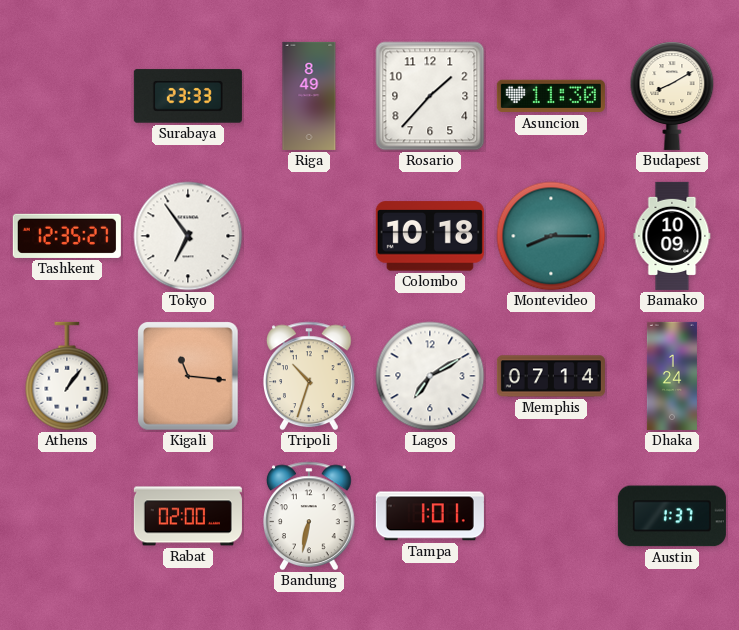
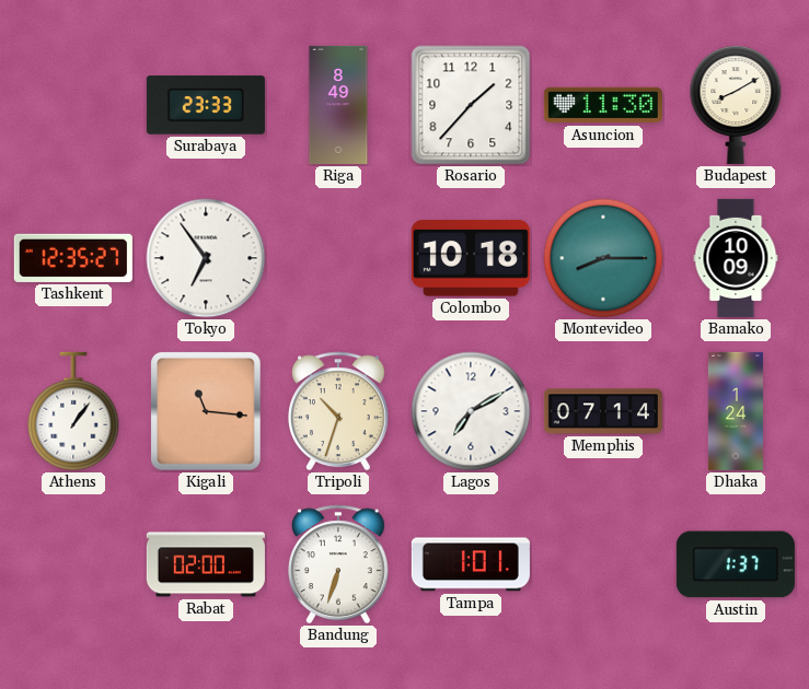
Bandung: 6:32 -> 6:33 (339, 564)
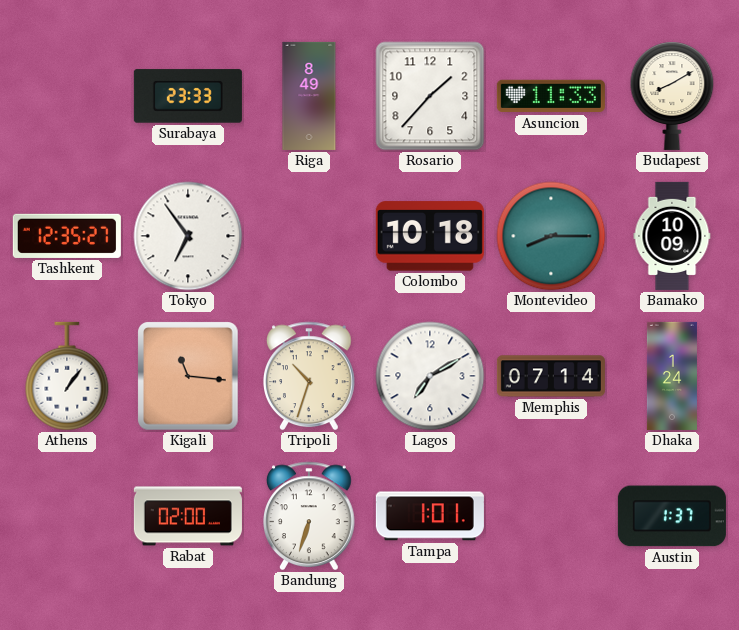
Asuncion: 11:30 -> 11:33 (551, 96)
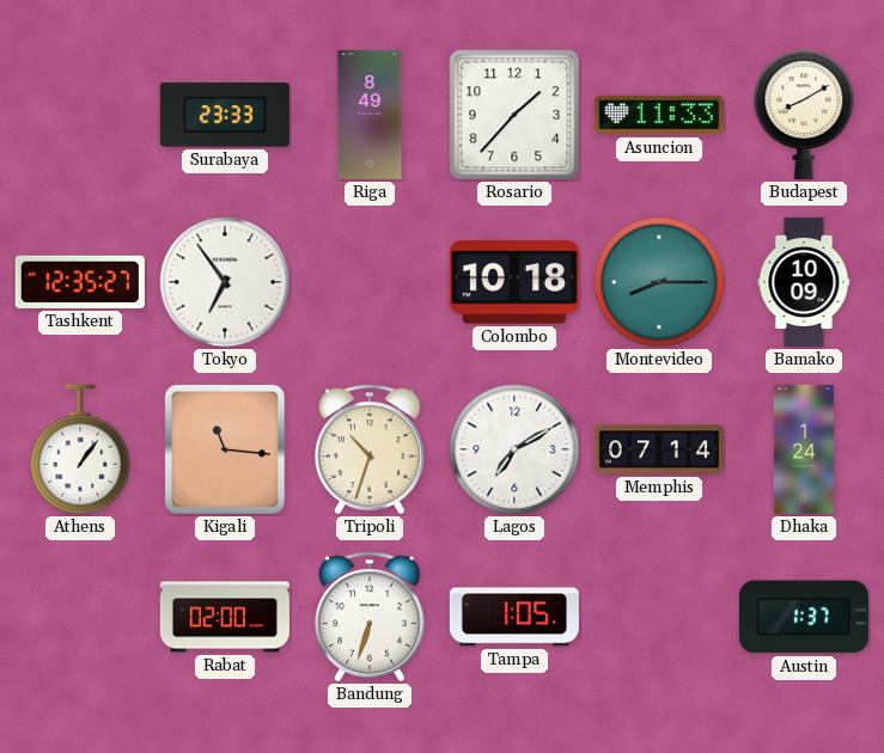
Tampa: 1:01 -> 1:05 (514, 617)
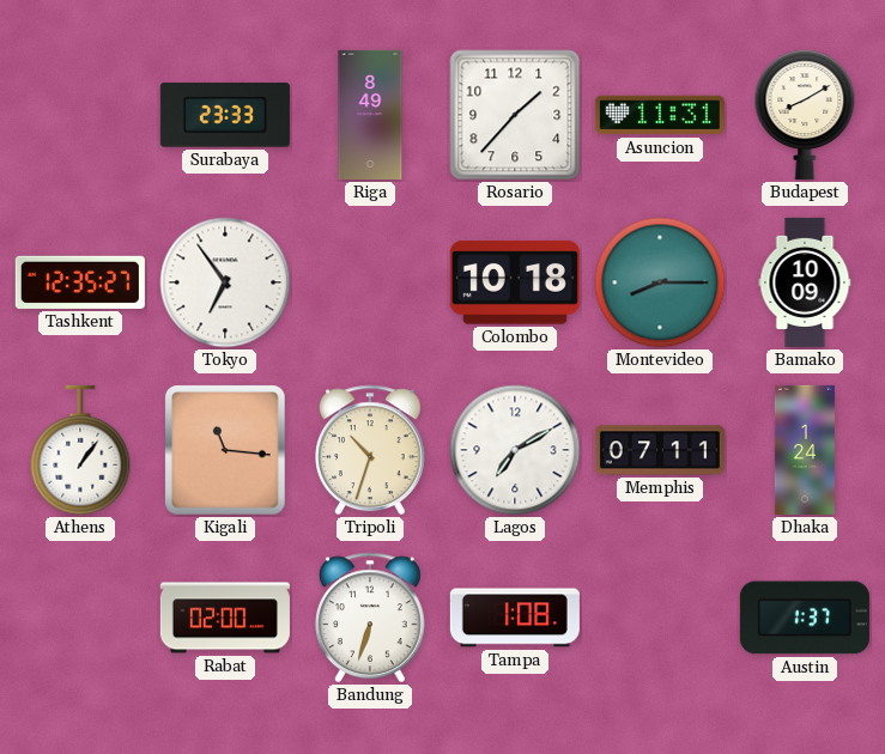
Asuncion: 11:33 -> 11:31 (660, 115)
Memphis: 07:14 -> 07:11 (660, 450)
Tampa: 1:05 -> 1:08 (515, 618)
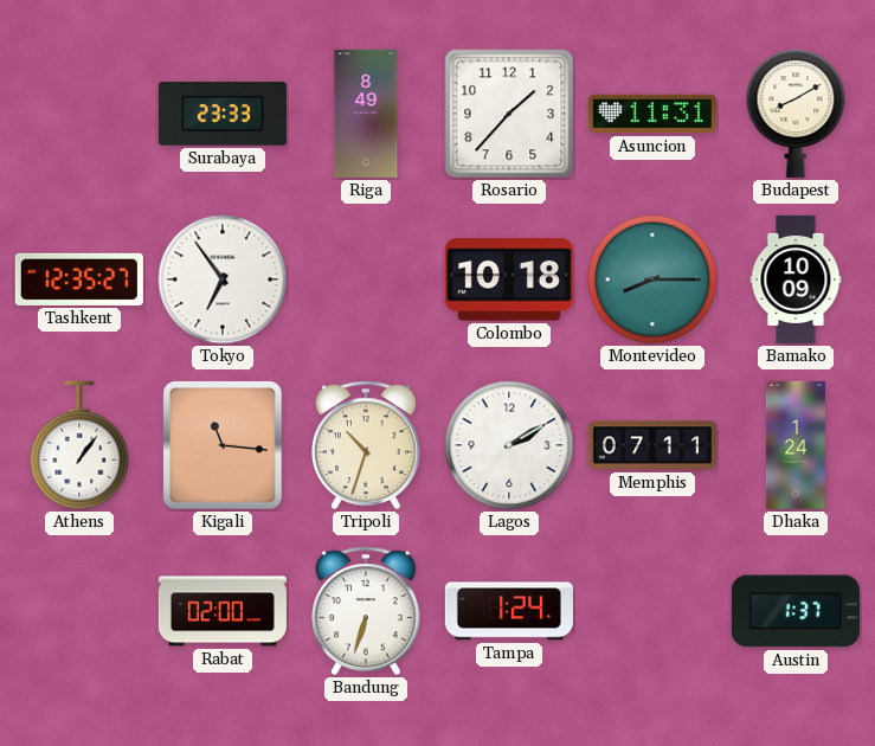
Lagos: 7:10 -> 2:10 (509, 445)
Tampa: 1:08 -> 1:24 (509, 611)
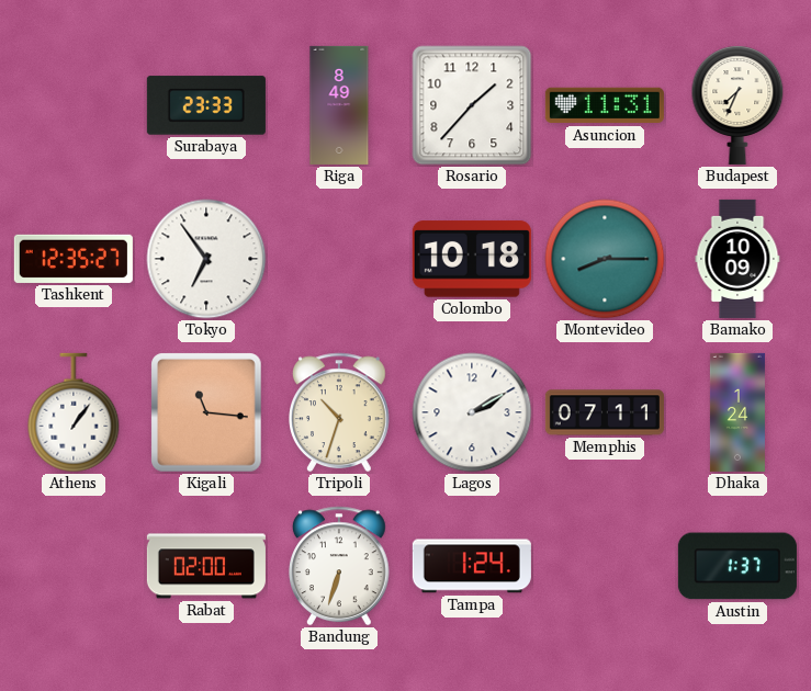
Budapest: 8:10 -> 7:34 (737, 105)
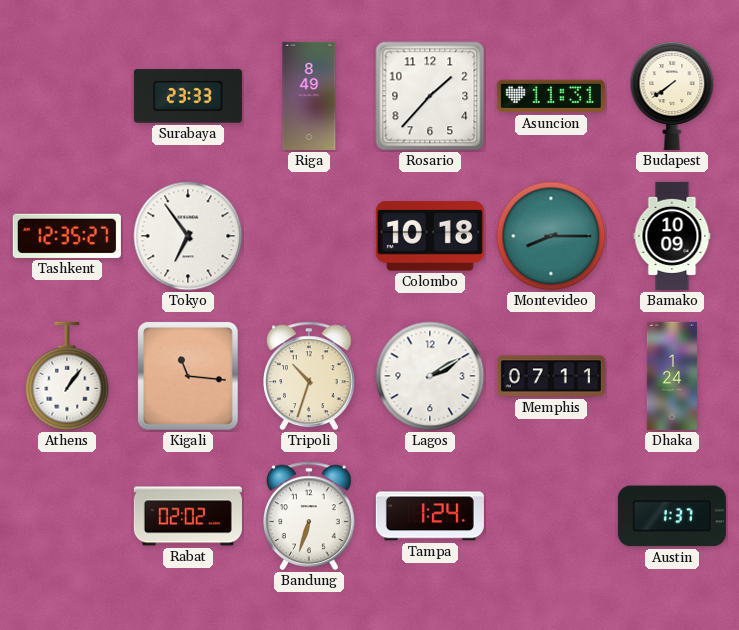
Budapest: 7:34 -> 7:39 (672, 96)
Rabat: 02:00 -> 02:02 (188, 516)
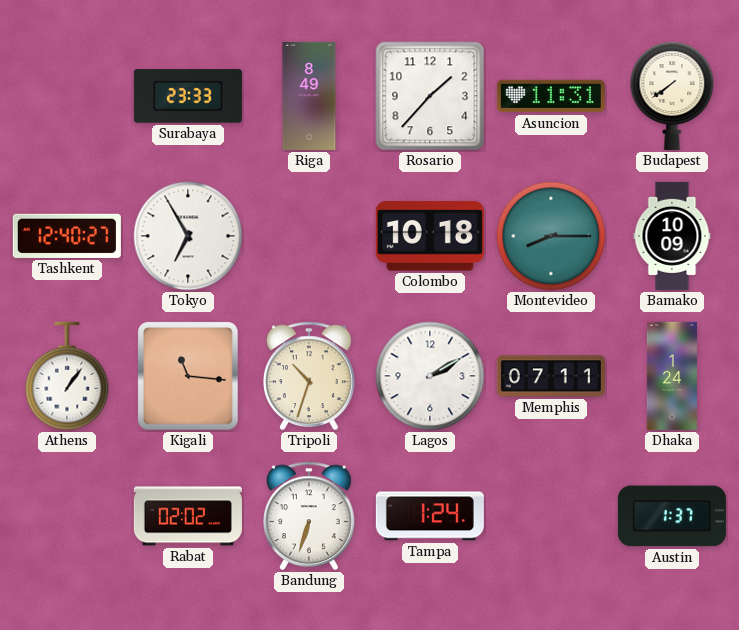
Tashkent: 12:35 -> 12:40 (67, 236)
Tokyo: 6:54 -> 6:55 (188, 236)
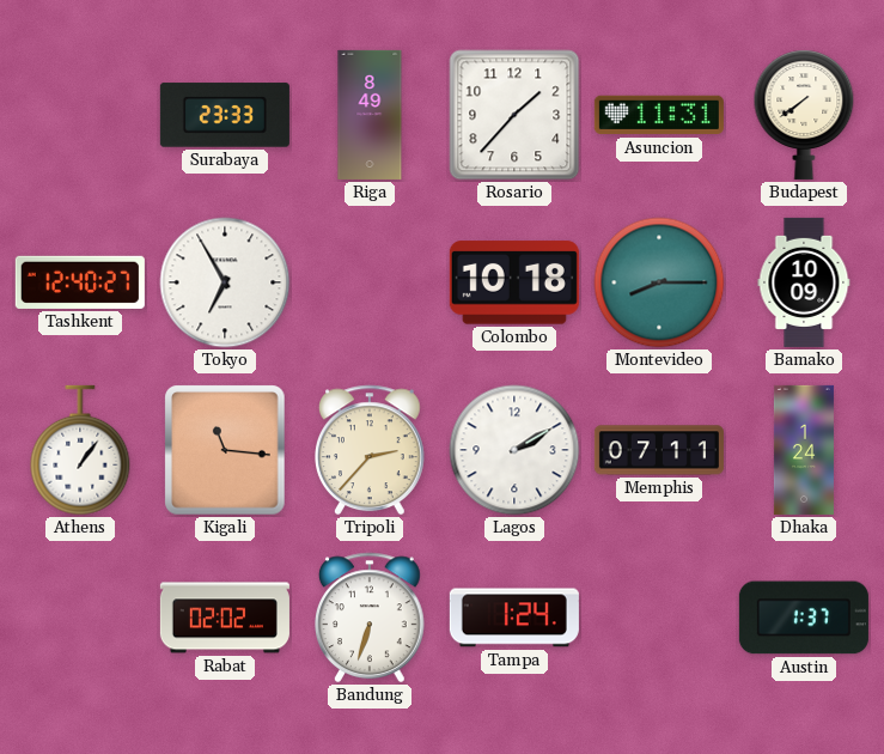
Tripoli: 10:33 -> 2:37 (371, 450)
